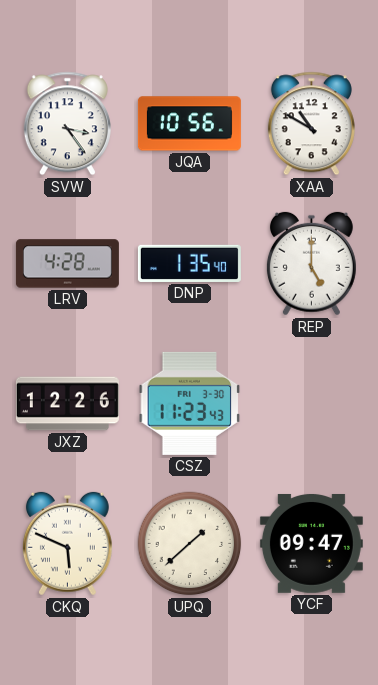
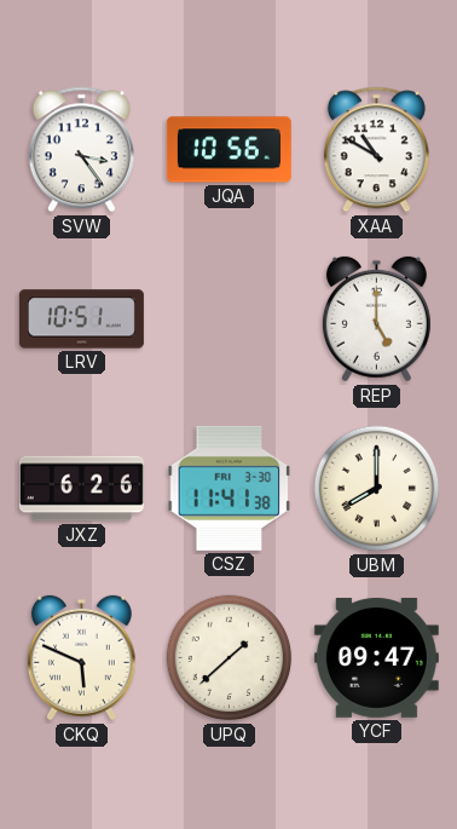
LRV: 4:28 -> 10:51 (81, 319)
DNP: 1:35 -> none (189, 263)
JXZ: 12:26 -> 6:26 (81, 489)
CSZ: 11:23 -> 11:41 (230, 488)
UBM: none -> 8:00 (377, 489)
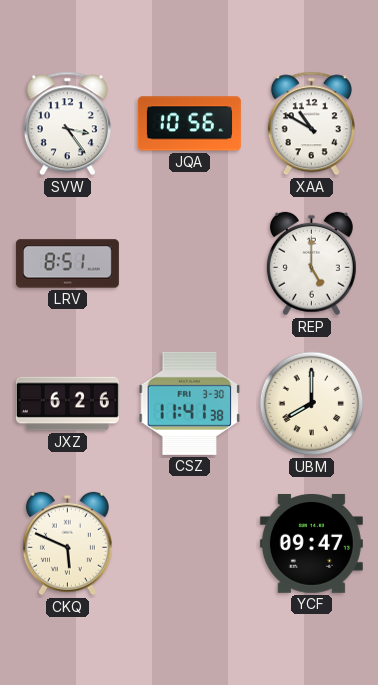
LRV: 10:51 -> 8:51 (67, 264)
UPQ: 1:38 -> none (230, 658)
